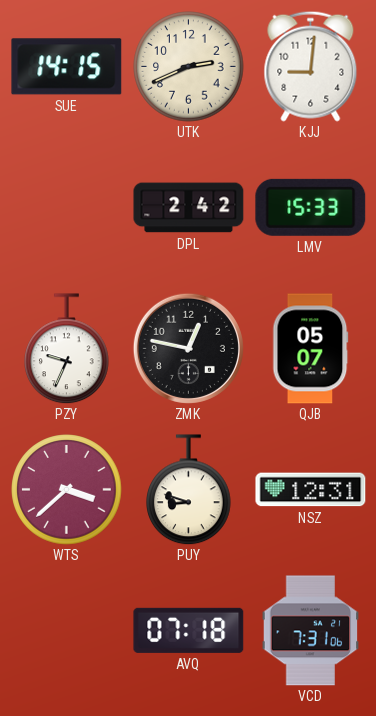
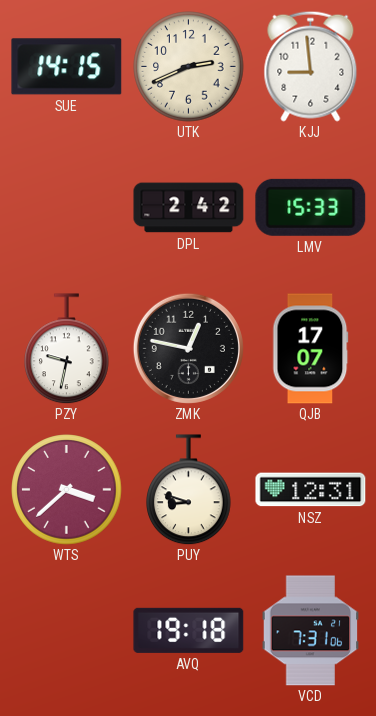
KJJ: 9:01 -> 8:59 (311, 66)
PZY: 9:34 -> 9:32 (67, 349)
QJB: 05:07 -> 17:07 (311, 349)
AVQ: 07:18 -> 19:18 (189, 630)
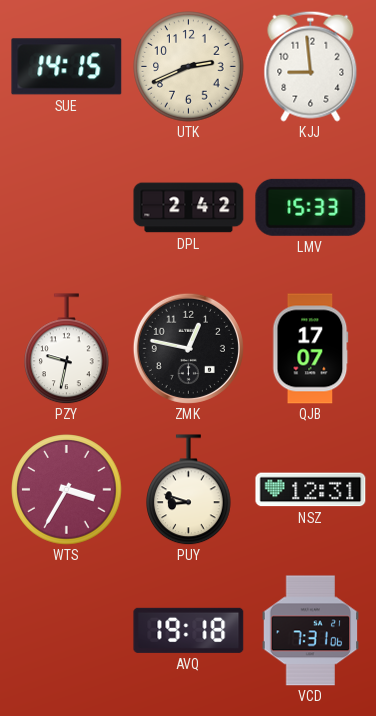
WTS: 3:38 -> 3:35 (67, 490)
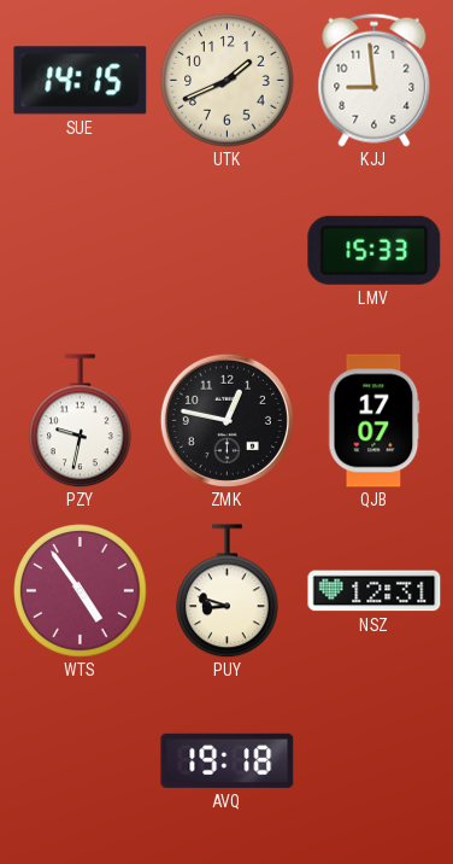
UTK: 2:41 -> 1:41 (228, 81)
DPL: 2:42 -> none (189, 208)
WTS: 3:35 -> 4:54 (81, 591)
VCD: 7:31 -> none (311, 631)
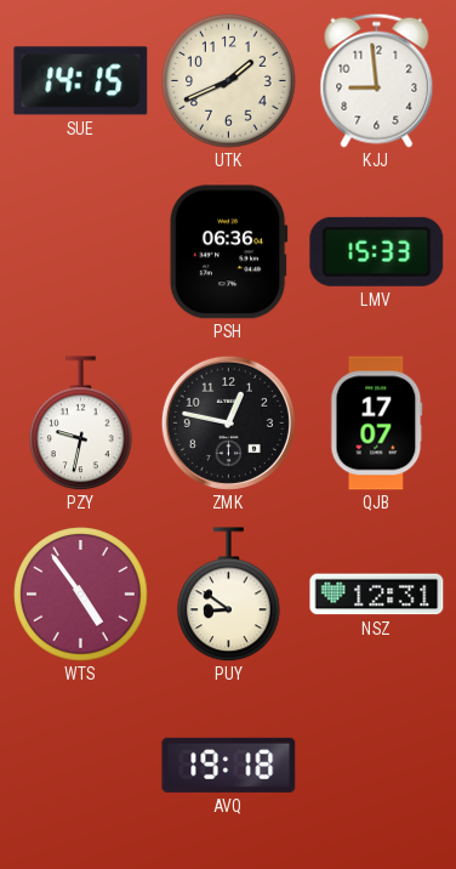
PSH: none -> 06:36 (228, 252)
PUY: 8:48 -> 8:51 (229, 595)
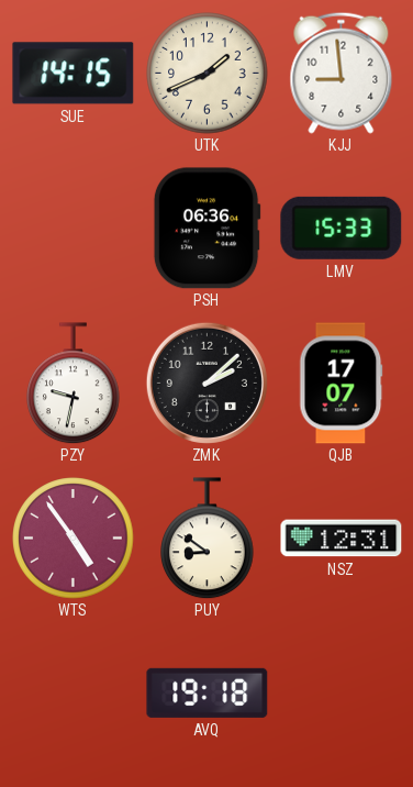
ZMK: 12:47 -> 2:08 (206, 383)
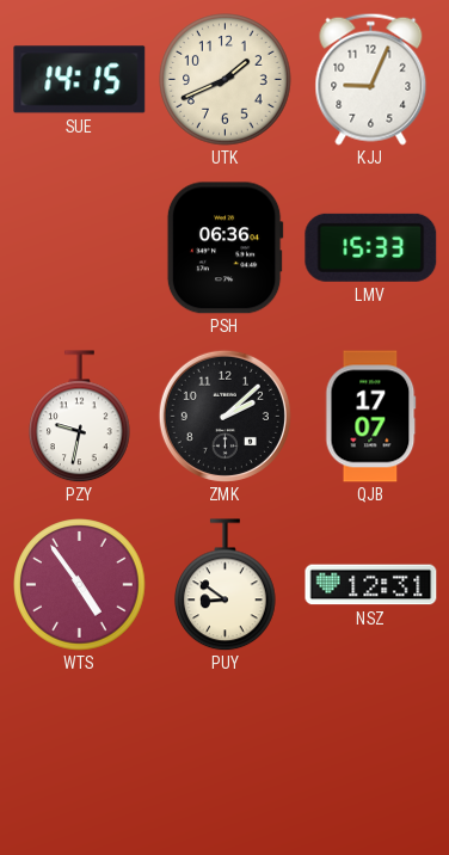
KJJ: 8:59 -> 9:04 (371, 79)
AVQ: 19:18 -> none (208, 692)
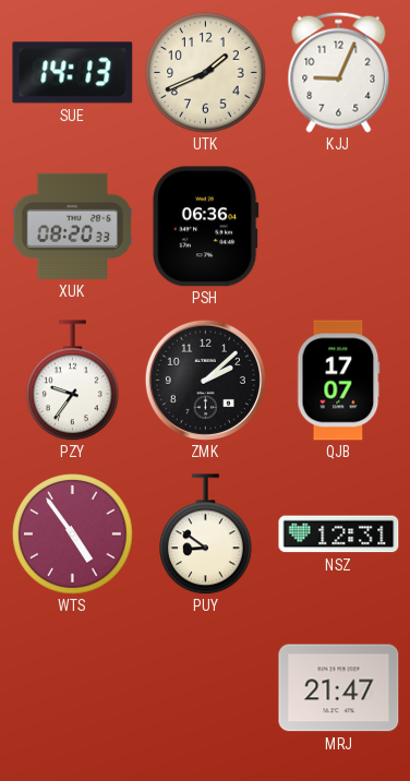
SUE: 14:15 -> 14:13 (73, 73)
XUK: none -> 08:20 (72, 226)
LMV: 15:33 -> none (371, 247)
PZY: 9:32 -> 9:36 (73, 381)
MRJ: none -> 21:47 (339, 688)
